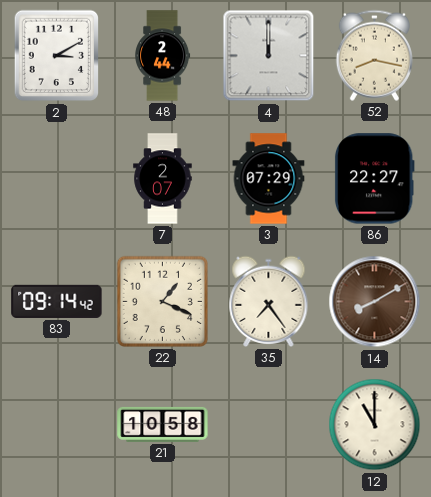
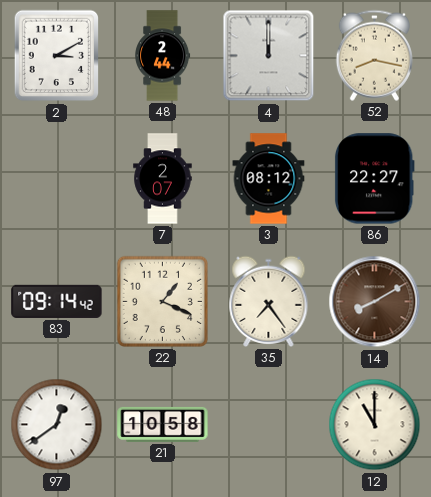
3: 07:29 -> 08:12 (269, 179)
97: none -> 12:39 (57, 425)
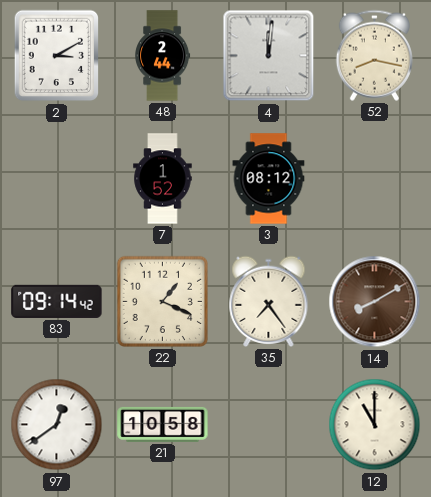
4: 12:00 -> 12:01 (269, 56)
7: 2:07 -> 1:52 (163, 179)
86: 22:27 -> none (374, 179)
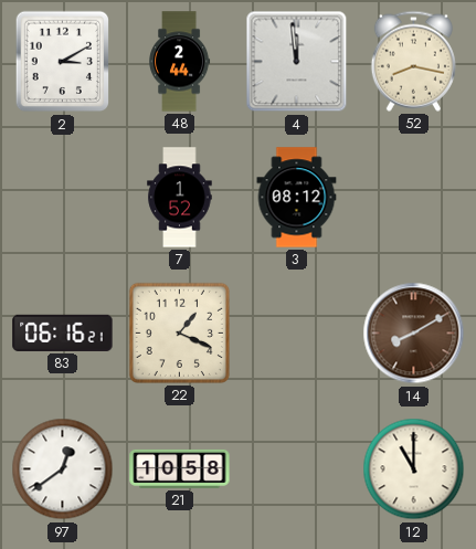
4: 12:01 -> 11:59 (297, 62)
83: 09:14 -> 06:16 (63, 332)
35: 7:24 -> none (269, 301)
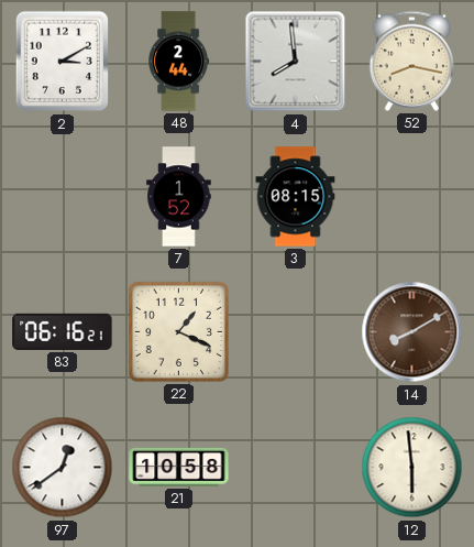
4: 11:59 -> 7:59 (296, 62)
3: 08:12 -> 08:15 (296, 197)
12: 11:00 -> 5:59 (412, 468)
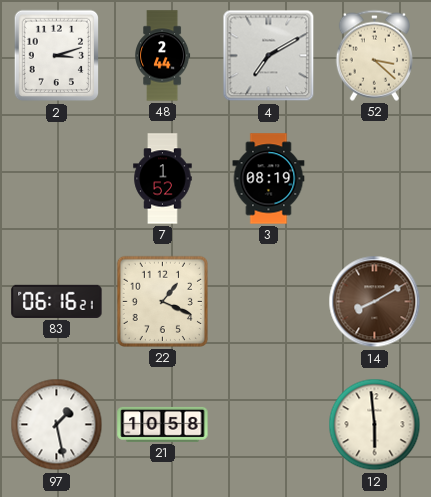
2: 3:10 -> 3:12 (57, 56)
4: 7:59 -> 7:10 (269, 56)
52: 8:17 -> 3:22 (374, 55)
3: 08:15 -> 08:19 (269, 179)
97: 12:39 -> 1:28 (57, 425)
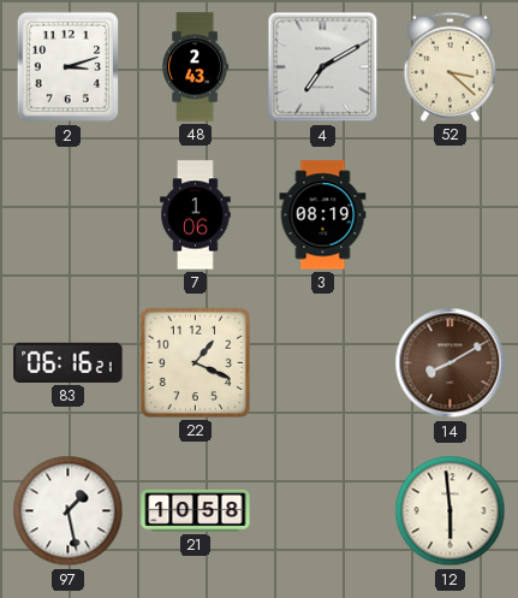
48: 2:44 -> 2:43 (196, 67)
7: 1:52 -> 1:06 (196, 215)
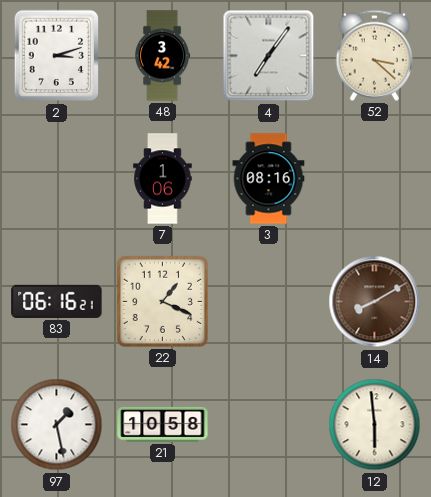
48: 2:43 -> 3:42 (163, 56)
4: 7:10 -> 7:06 (269, 56)
3: 08:19 -> 08:16 (269, 179)
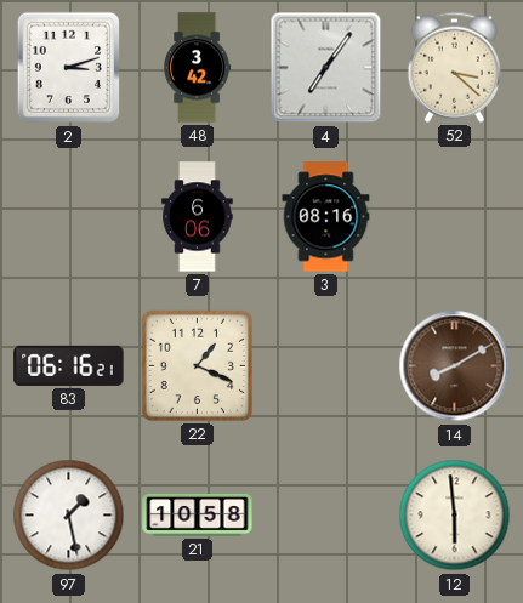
7: 1:06 -> 6:06 (198, 217)
